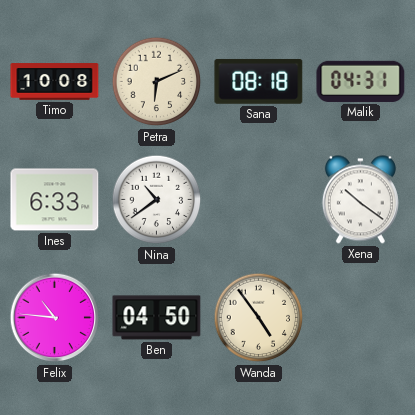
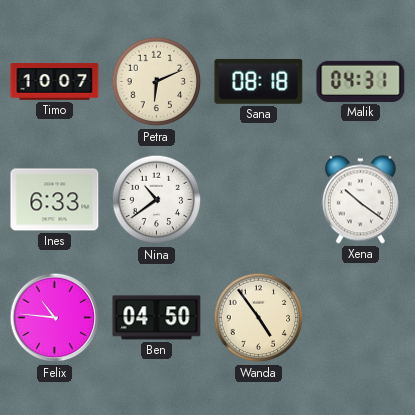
Timo: 10:08 -> 10:07 (55, 82)
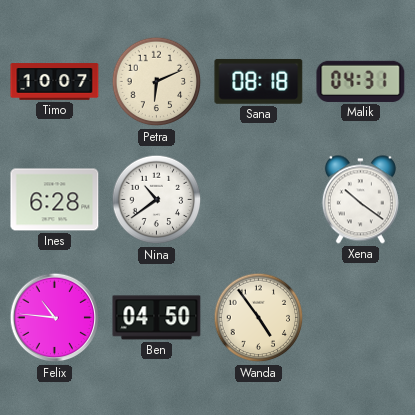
Ines: 6:33 -> 6:28 (55, 200)
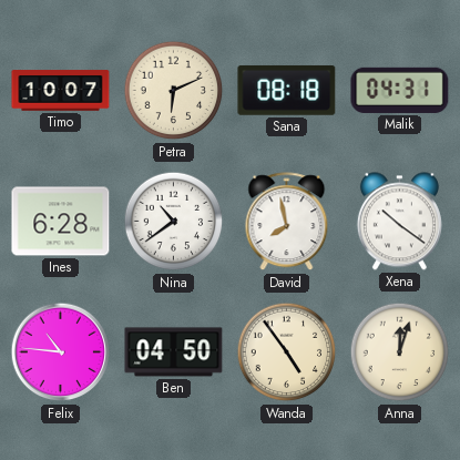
David: none -> 7:58 (287, 222)
Anna: none -> 12:03 (400, 352)
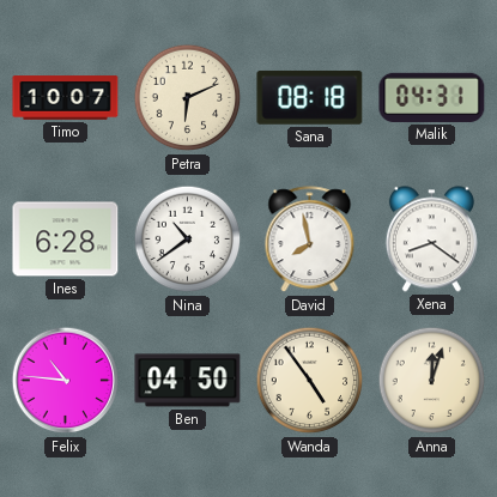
Xena: 10:21 -> 8:21 (431, 240)
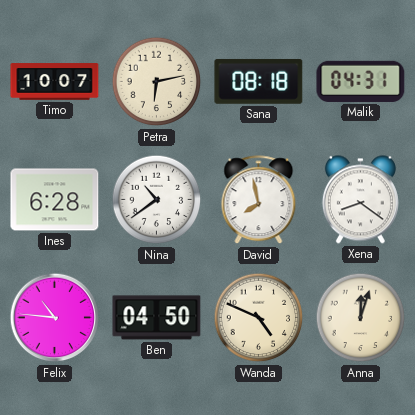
Petra: 6:11 -> 6:13 (157, 82)
Wanda: 4:54 -> 4:49 (259, 318)
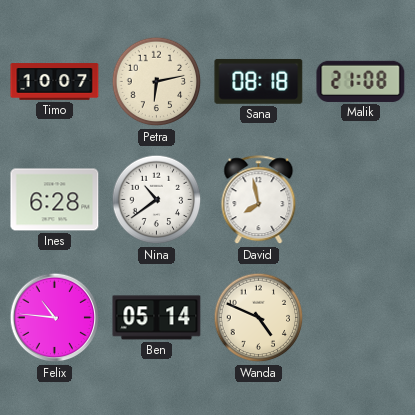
Malik: 04:31 -> 21:08 (361, 81)
Xena: 8:21 -> none (360, 200)
Ben: 04:50 -> 05:14 (157, 318)
Anna: 12:03 -> none (361, 318)
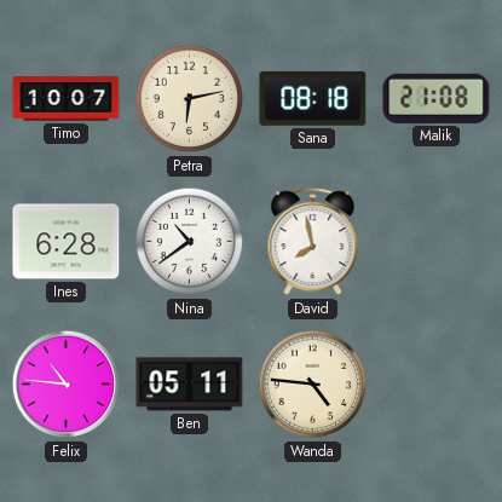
Ben: 05:14 -> 05:11 (190, 385)
Wanda: 4:49 -> 4:46 (313, 385)
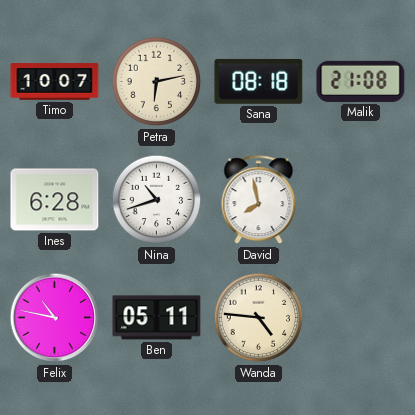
Nina: 10:39 -> 10:42 (157, 200)
Felix: 10:46 -> 10:47 (55, 318)
